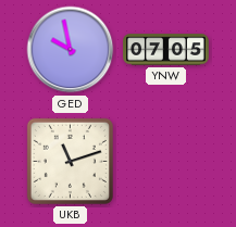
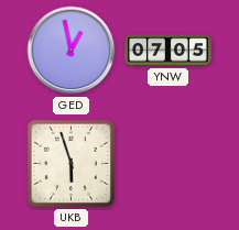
GED: 9:58 -> 12:58 (72, 51)
UKB: 11:12 -> 5:57 (70, 163)
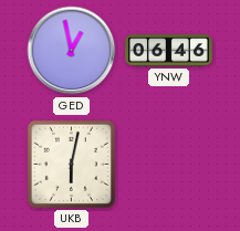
YNW: 07:05 -> 06:46 (169, 51)
UKB: 5:57 -> 6:02 (71, 164)
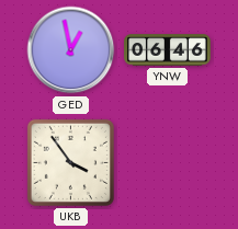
UKB: 6:02 -> 3:54 (70, 162)
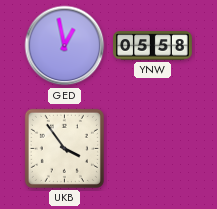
YNW: 06:46 -> 05:58 (153, 46)
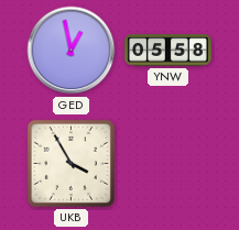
UKB: 3:54 -> 3:55 (70, 163)
